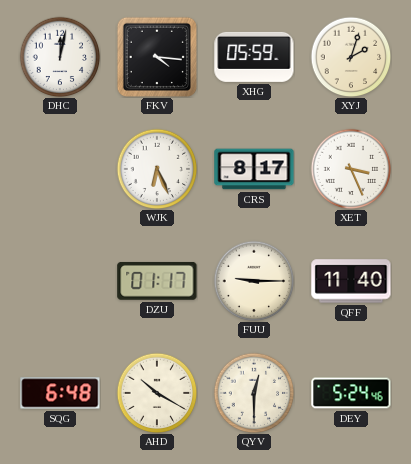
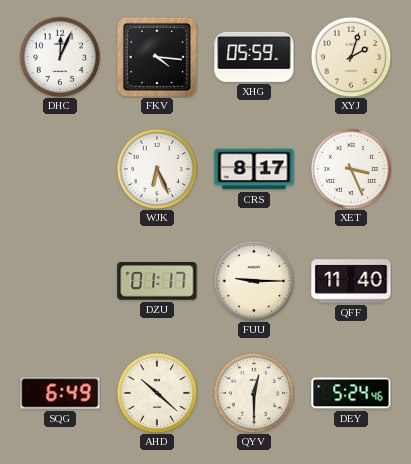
DHC: 12:02 -> 12:04 (60, 57)
SQG: 6:48 -> 6:49 (60, 393)
AHD: 10:20 -> 10:22 (157, 393)
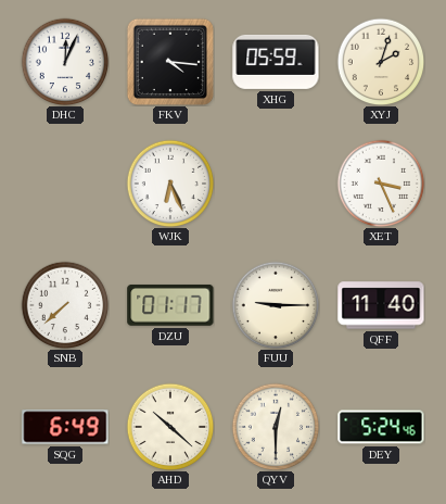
CRS: 8:17 -> none (254, 169)
SNB: none -> 7:38 (65, 305)
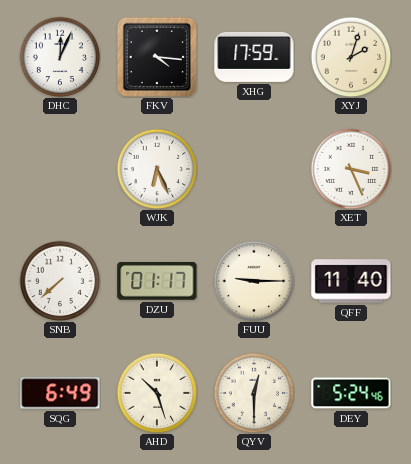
XHG: 05:59 -> 17:59 (254, 57)
AHD: 10:22 -> 10:27 (157, 393)
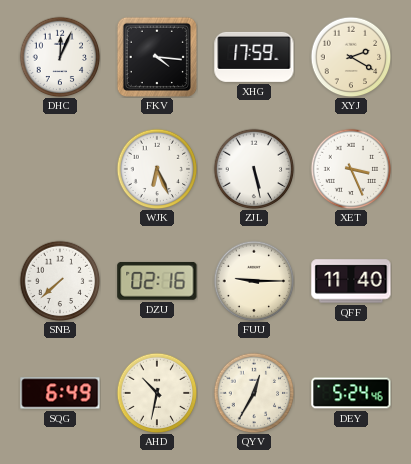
XYJ: 2:03 -> 2:20 (351, 57)
ZJL: none -> 5:28 (254, 169)
DZU: 01:17 -> 02:16 (157, 281)
AHD: 10:27 -> 10:32 (157, 393)
QYV: 12:30 -> 12:35 (254, 393)
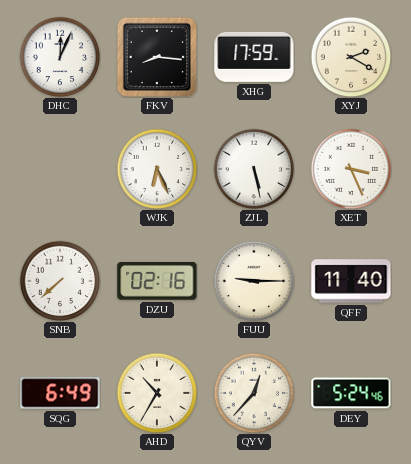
FKV: 4:16 -> 8:16 (157, 57)
AHD: 10:32 -> 10:35 (157, 393)
QYV: 12:35 -> 12:37 (254, 393)
